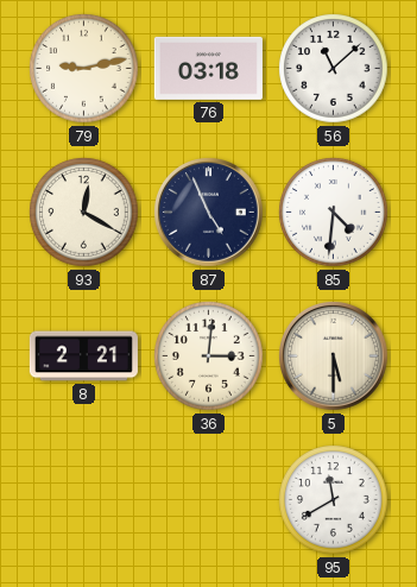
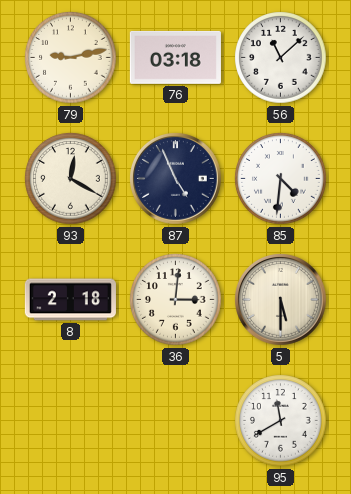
8: 2:21 -> 2:18 (70, 300)
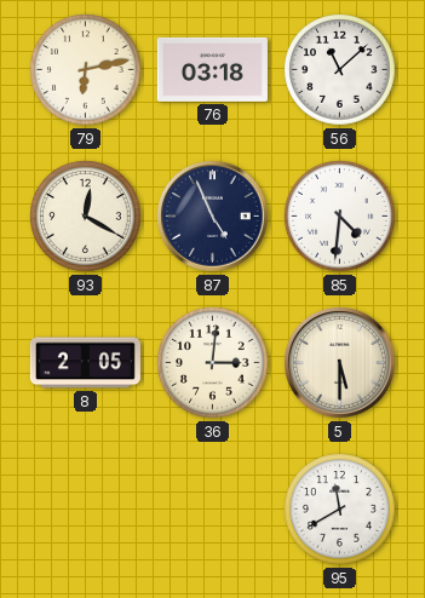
79: 9:13 -> 6:13 (86, 70)
8: 2:18 -> 2:05 (85, 363)
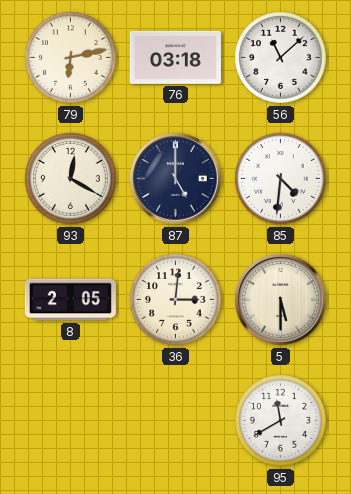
87: 4:56 -> 5:00 (176, 179)
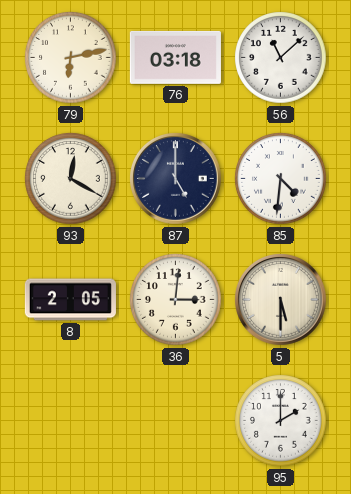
95: 11:40 -> 2:00 (281, 421)
